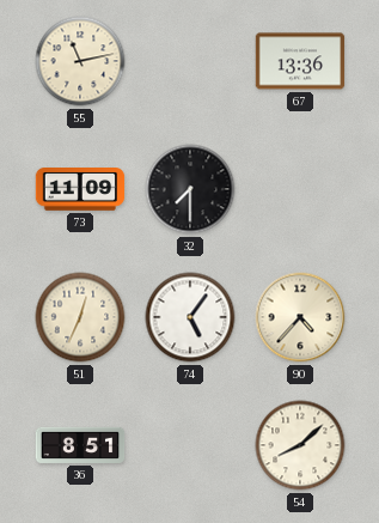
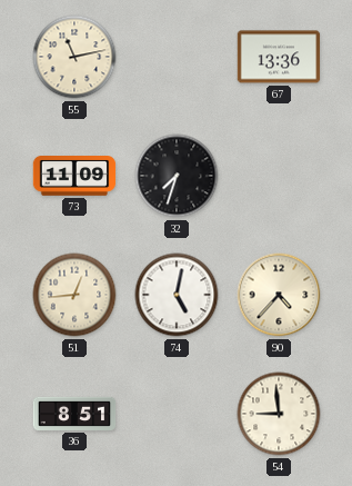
32: 7:30 -> 7:33 (177, 176)
51: 12:34 -> 12:44 (74, 295)
74: 5:06 -> 5:02 (177, 295)
54: 8:08 -> 8:59 (279, 414)
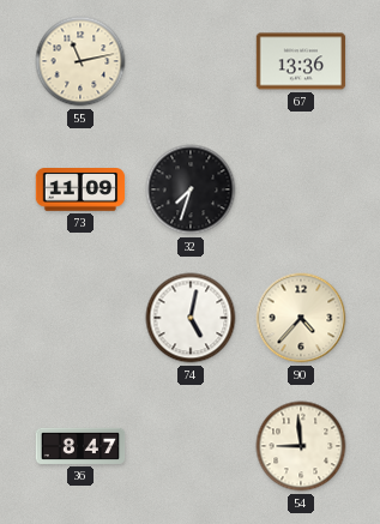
51: 12:44 -> none (74, 295)
36: 8:51 -> 8:47 (80, 446)
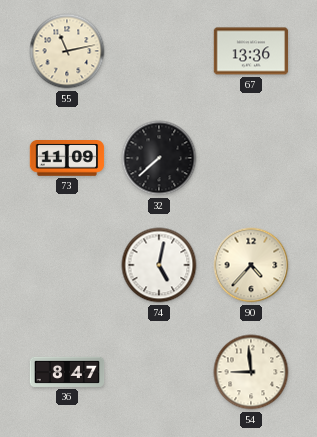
32: 7:33 -> 7:38 (159, 158)
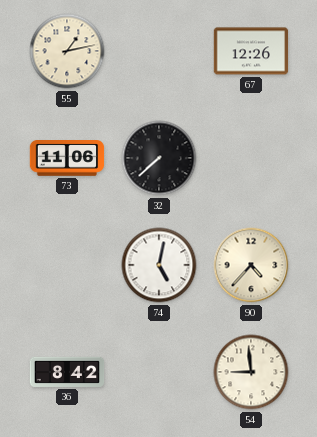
55: 11:13 -> 1:13 (67, 51)
67: 13:36 -> 12:26 (251, 51)
73: 11:09 -> 11:06 (67, 158)
36: 8:47 -> 8:42 (67, 372)
